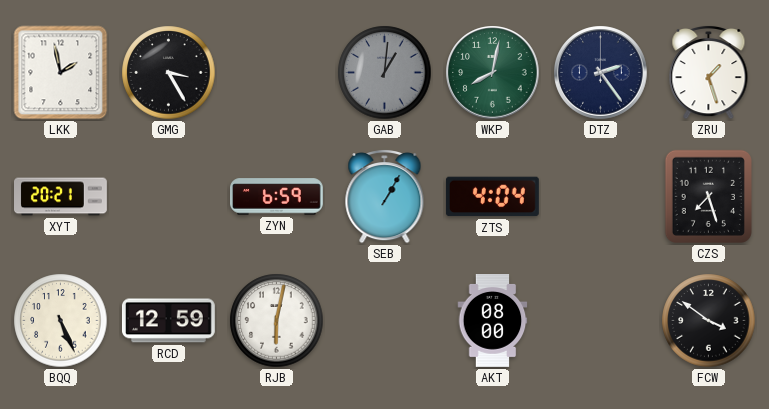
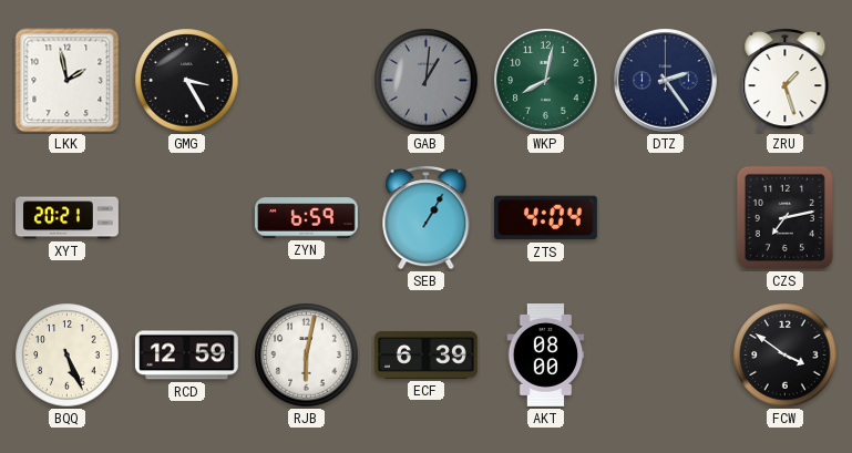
CZS: 7:27 -> 7:13 (784, 217)
ECF: none -> 6:39 (425, 354)
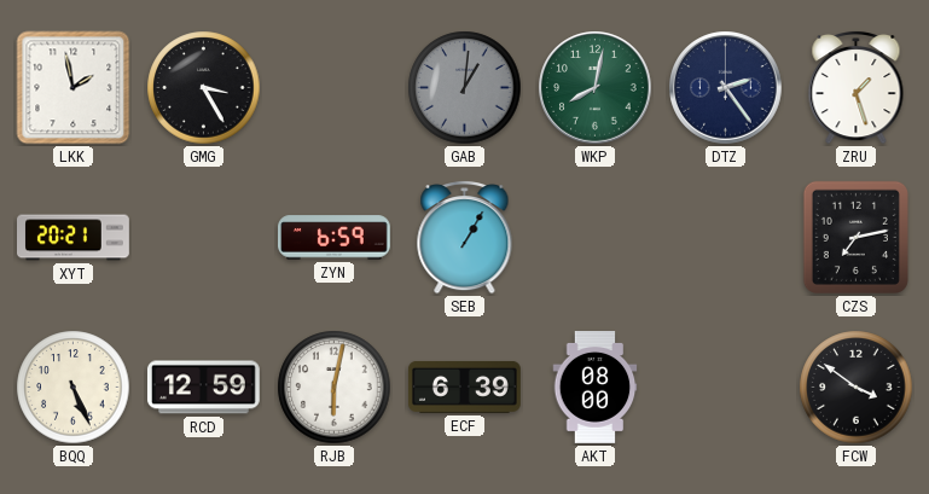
ZTS: 4:04 -> none (545, 218)
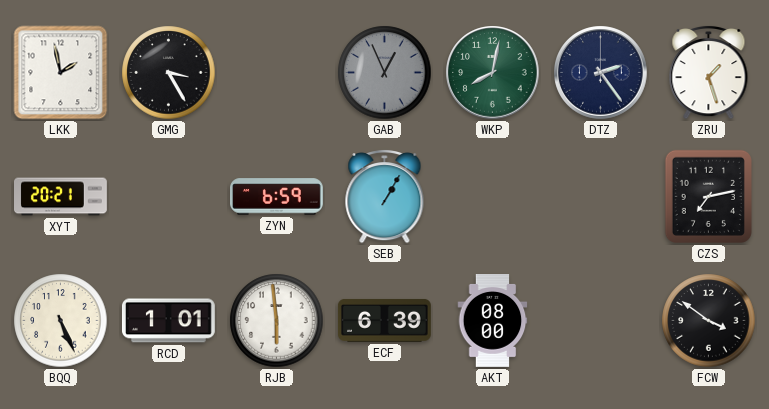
GAB: 1:01 -> 12:56 (385, 73)
RCD: 12:59 -> 1:01 (168, 321)
RJB: 6:02 -> 5:59 (277, 321)
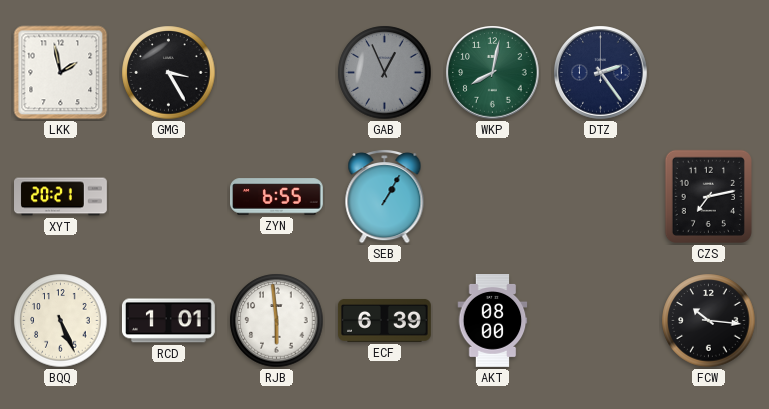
ZRU: 1:27 -> none (709, 72)
ZYN: 6:59 -> 6:55 (277, 197)
FCW: 3:51 -> 10:16 (709, 321)
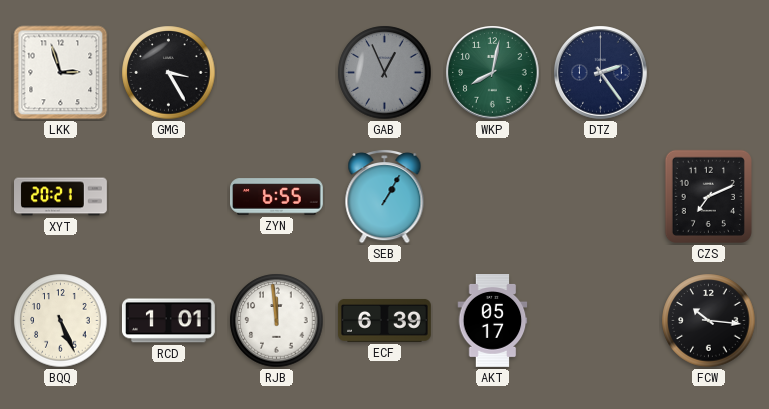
LKK: 1:58 -> 2:57 (61, 73)
CZS: 7:13 -> 7:11 (708, 196)
RJB: 5:59 -> 11:59 (277, 321)
AKT: 08:00 -> 05:17 (493, 321)
